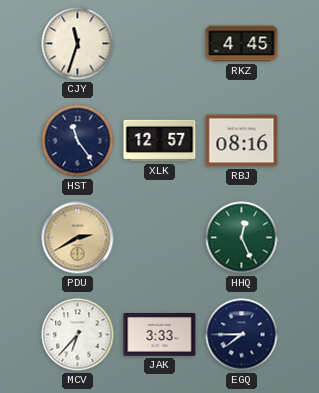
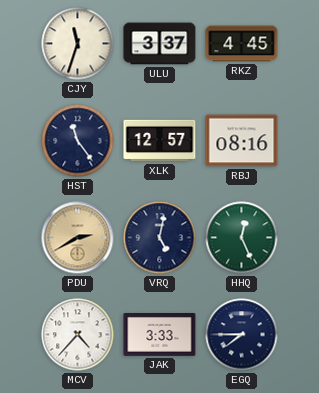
ULU: none -> 3:37 (160, 44)
VRQ: none -> 5:02 (160, 238)
MCV: 6:37 -> 4:37 (78, 335)
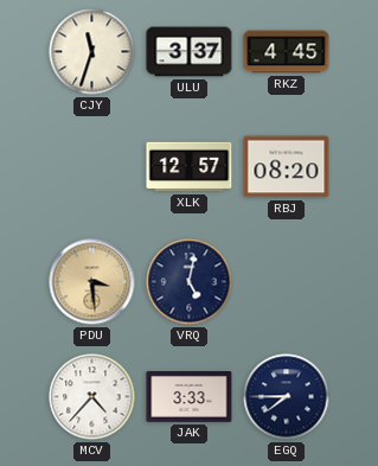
HST: 11:24 -> none (78, 141)
RBJ: 08:16 -> 08:20 (287, 167)
PDU: 2:40 -> 3:29 (92, 282)
HHQ: 12:26 -> none (242, 238)
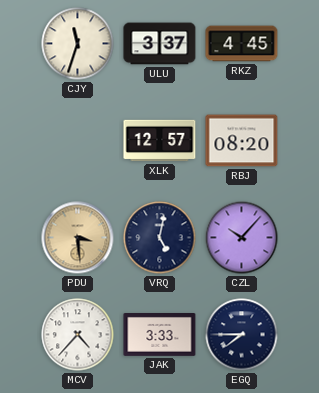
CZL: none -> 10:07 (242, 238)
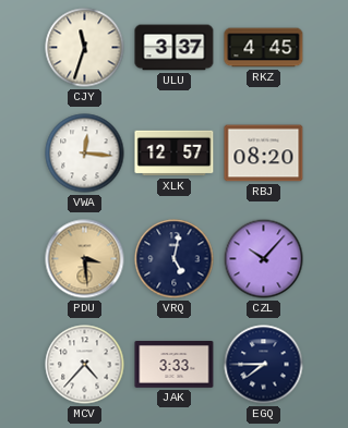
VWA: none -> 12:16 (85, 154)
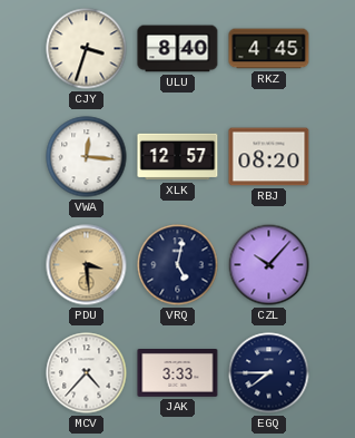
CJY: 11:33 -> 3:33 (87, 49)
ULU: 3:37 -> 8:40 (178, 49)
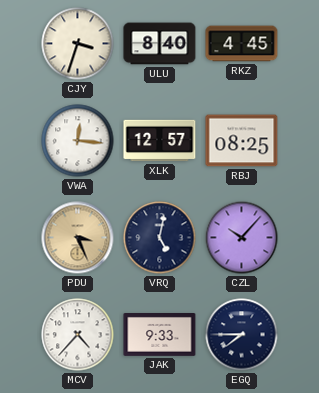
RBJ: 08:20 -> 08:25 (242, 141)
PDU: 3:29 -> 3:26 (78, 238)
JAK: 3:33 -> 9:33 (160, 335)
